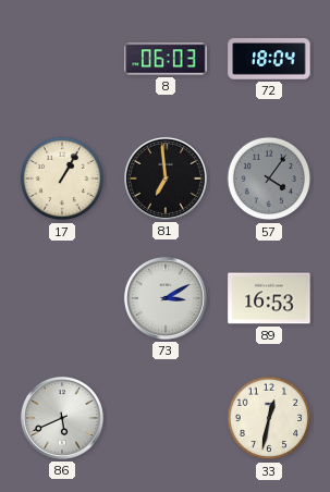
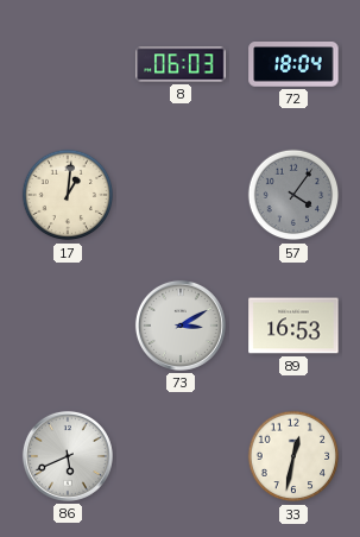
17: 1:05 -> 1:01 (68, 195)
81: 6:59 -> none (166, 179)
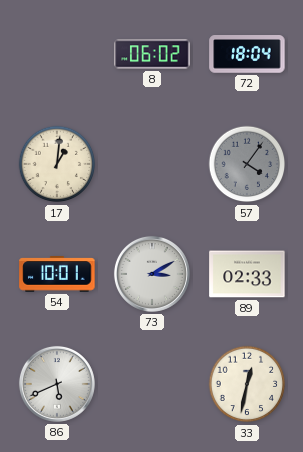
8: 06:03 -> 06:02 (152, 54)
54: none -> 10:01 (57, 274)
89: 16:53 -> 02:33 (247, 274)
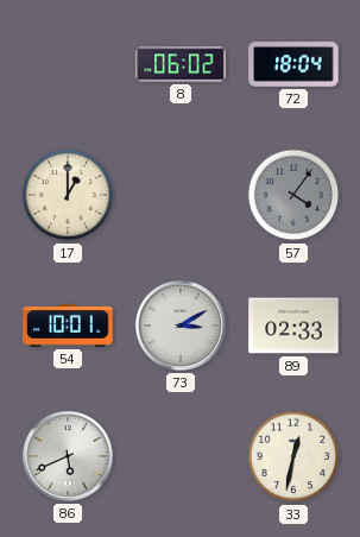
17: 1:01 -> 1:00 (68, 195)
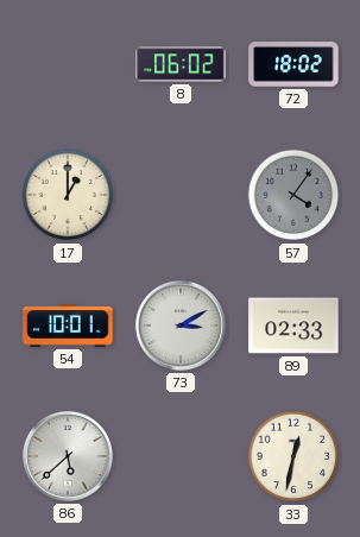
72: 18:04 -> 18:02 (293, 64)
86: 5:41 -> 5:38 (68, 456)
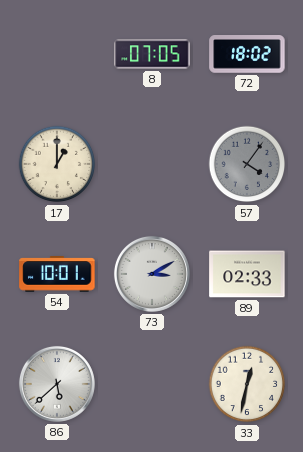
8: 06:02 -> 07:05 (152, 54)
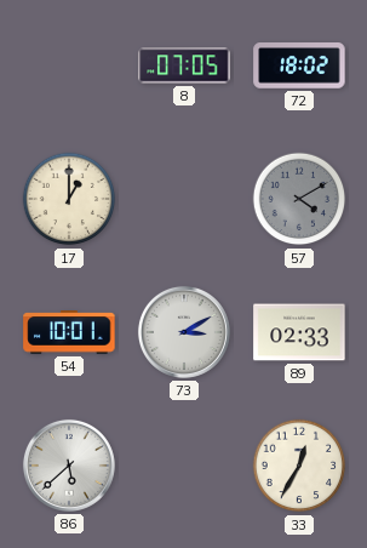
57: 4:06 -> 4:10 (299, 199)
33: 12:32 -> 12:35 (299, 466)
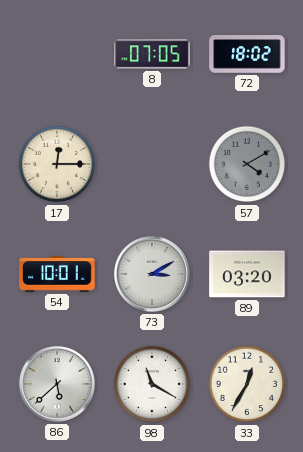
17: 1:00 -> 12:15 (57, 164)
89: 02:33 -> 03:20 (247, 274)
98: none -> 11:20 (152, 384)
